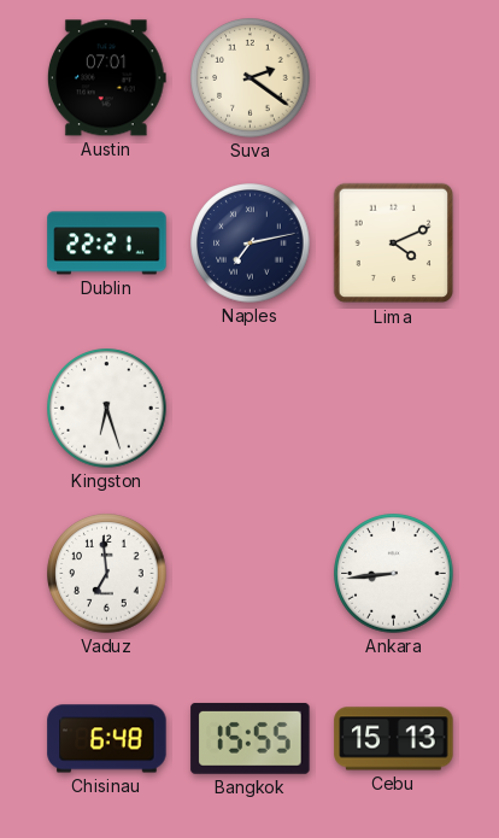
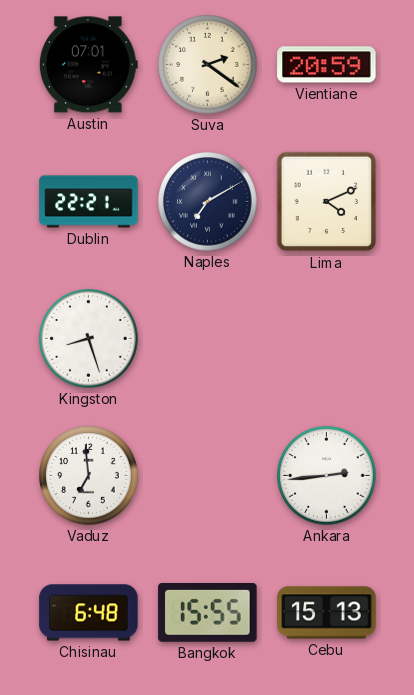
Vientiane: none -> 20:59 (327, 65)
Naples: 7:13 -> 7:10 (208, 202)
Kingston: 6:27 -> 8:27 (89, 339)
Ankara: 8:44 -> 2:44 (327, 476)
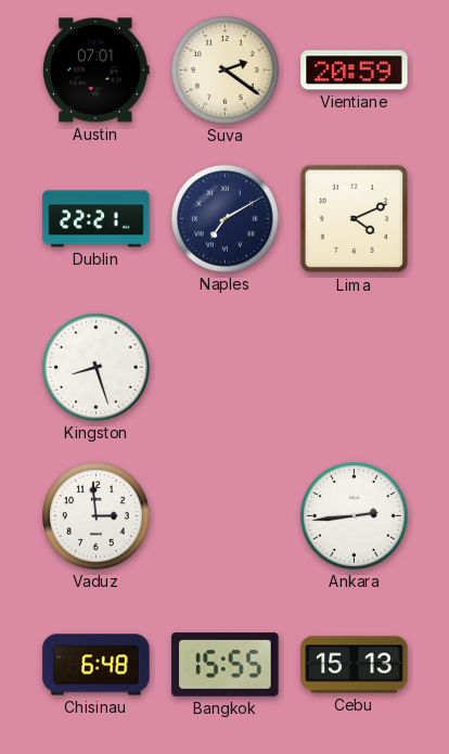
Vaduz: 6:59 -> 2:59 (97, 516)
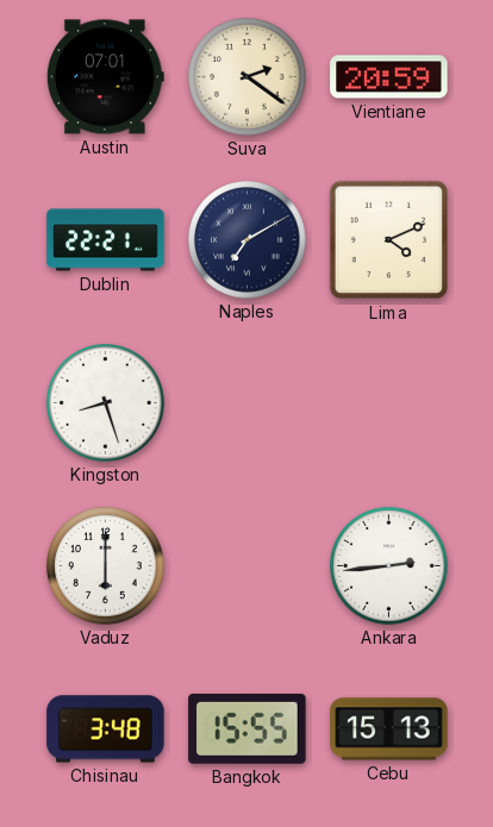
Vaduz: 2:59 -> 6:00 (106, 566)
Chisinau: 6:48 -> 3:48 (106, 729)
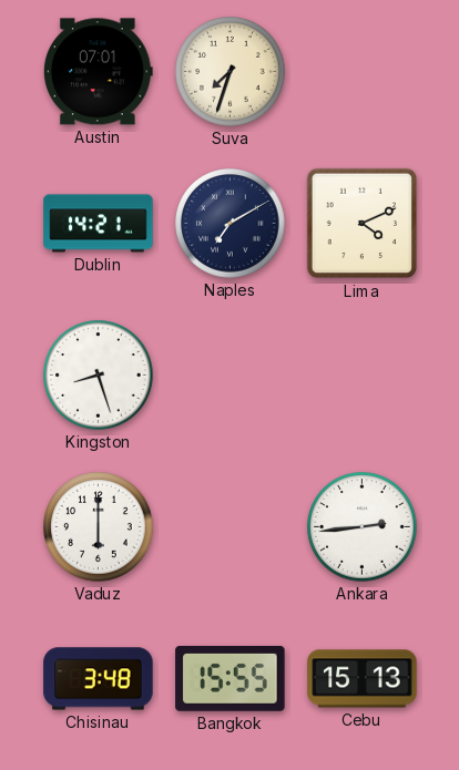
Suva: 2:21 -> 7:33 (231, 72)
Vientiane: 20:59 -> none (389, 77)
Dublin: 22:21 -> 14:21 (99, 224)
